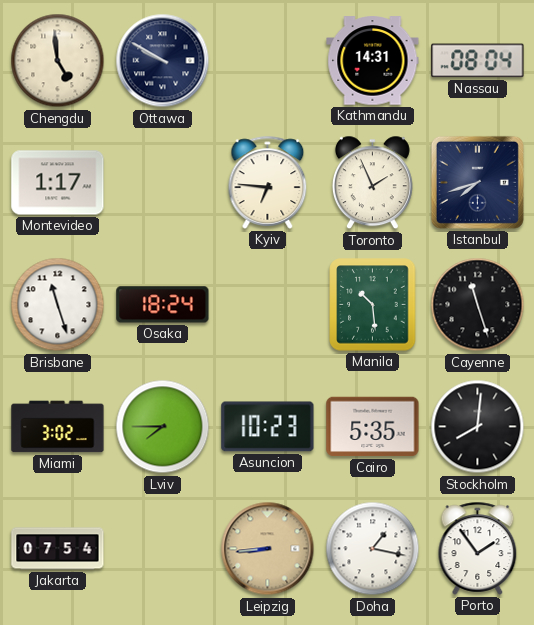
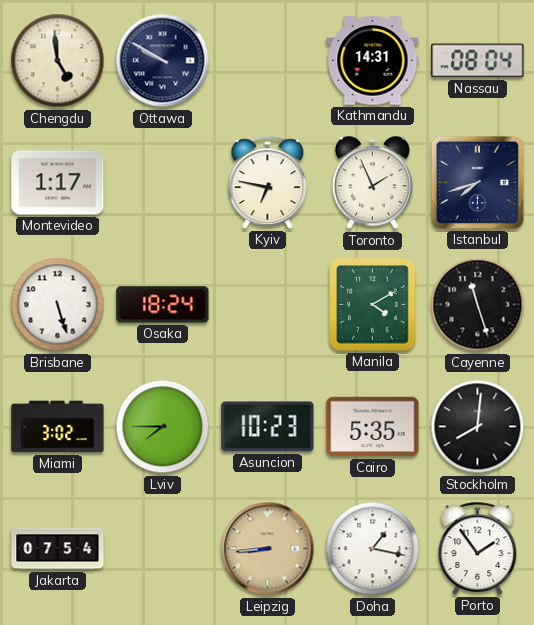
Kyiv: 6:46 -> 6:47 (268, 182)
Brisbane: 11:27 -> 5:27 (58, 305)
Manila: 10:29 -> 4:10 (373, 305)
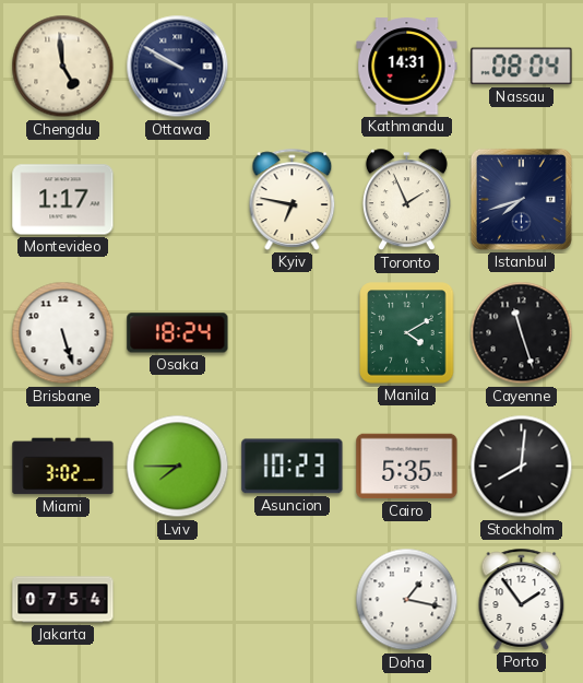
Leipzig: 8:44 -> none (268, 549)
